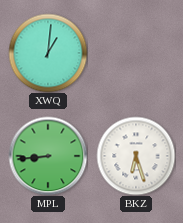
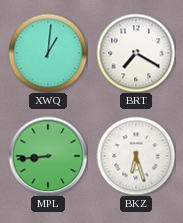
BRT: none -> 7:20 (136, 53)
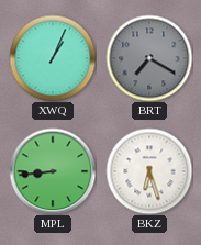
XWQ: 1:01 -> 1:04 (53, 58)
BRT dial: white -> grey (149, 58)
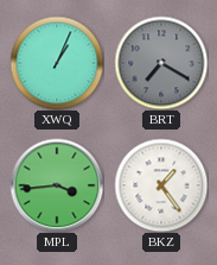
MPL: 8:44 -> 3:44 (57, 185)
BKZ: 6:27 -> 1:24 (161, 185)
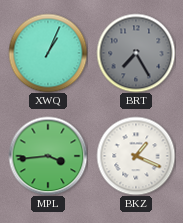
BRT: 7:20 -> 7:25 (136, 53)
BKZ: 1:24 -> 1:19 (136, 156)
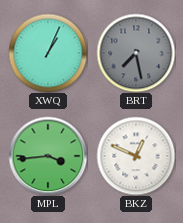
BRT: 7:25 -> 7:28 (136, 53)
BKZ: 1:19 -> 12:49 (136, 156)
